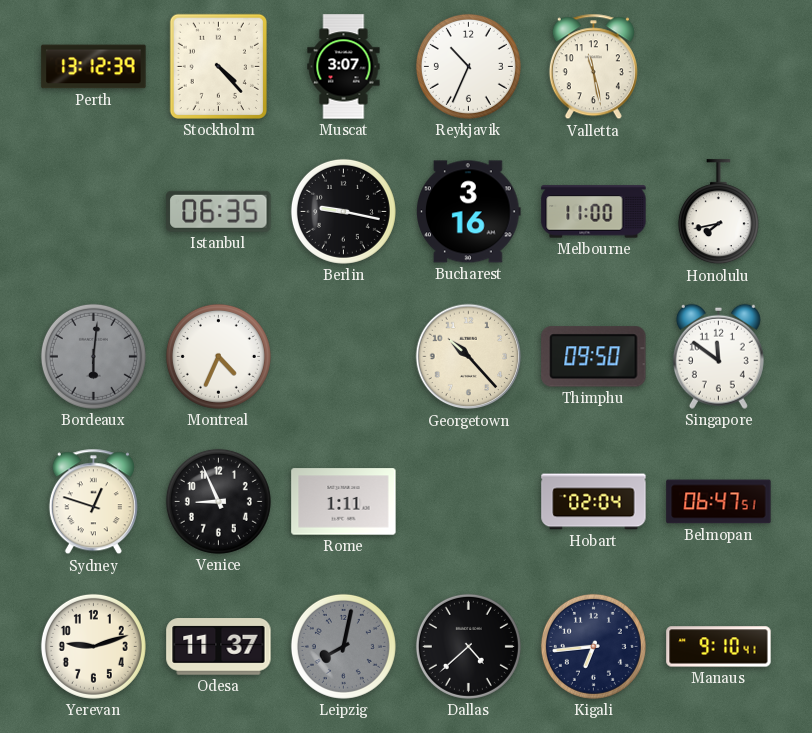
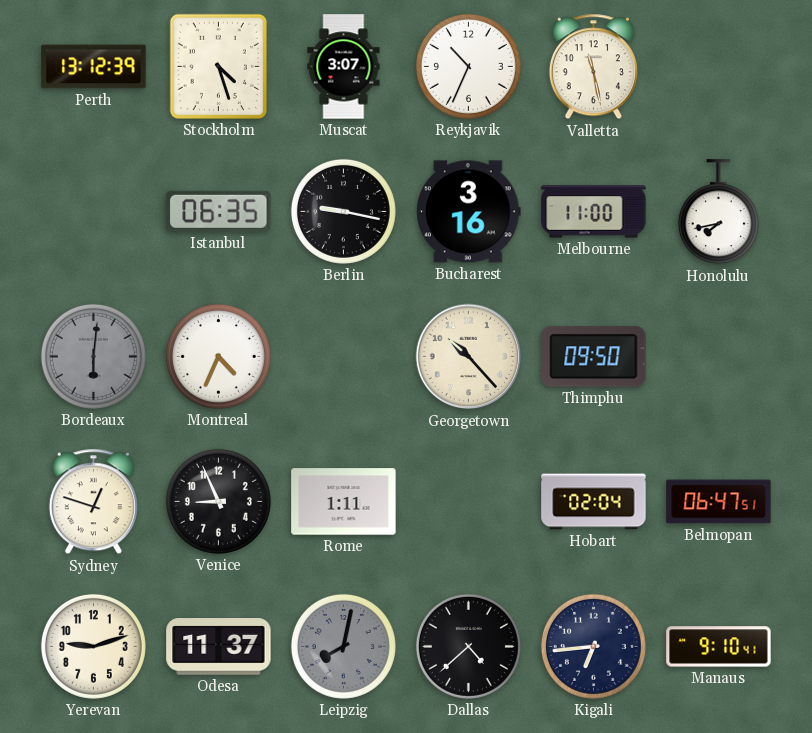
Stockholm: 4:23 -> 4:27 (218, 66)
Singapore: 11:51 -> none (718, 356)
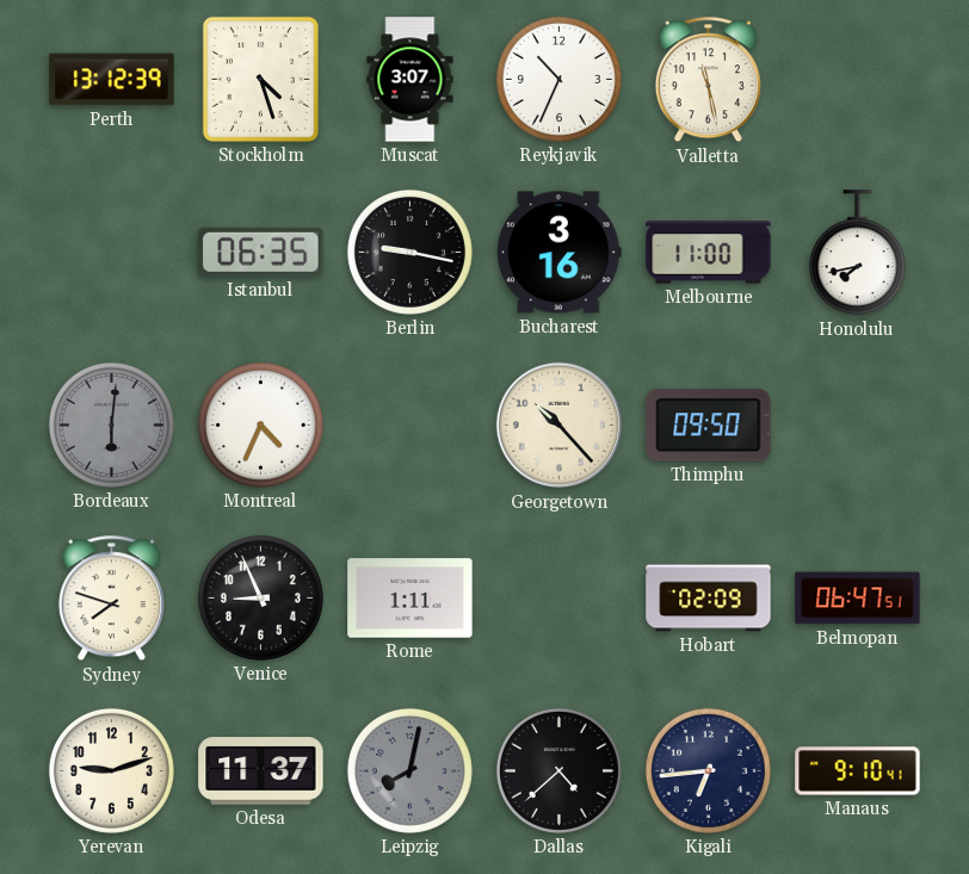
Sydney: 12:48 -> 7:48 (111, 599)
Hobart: 02:04 -> 02:09 (709, 599)
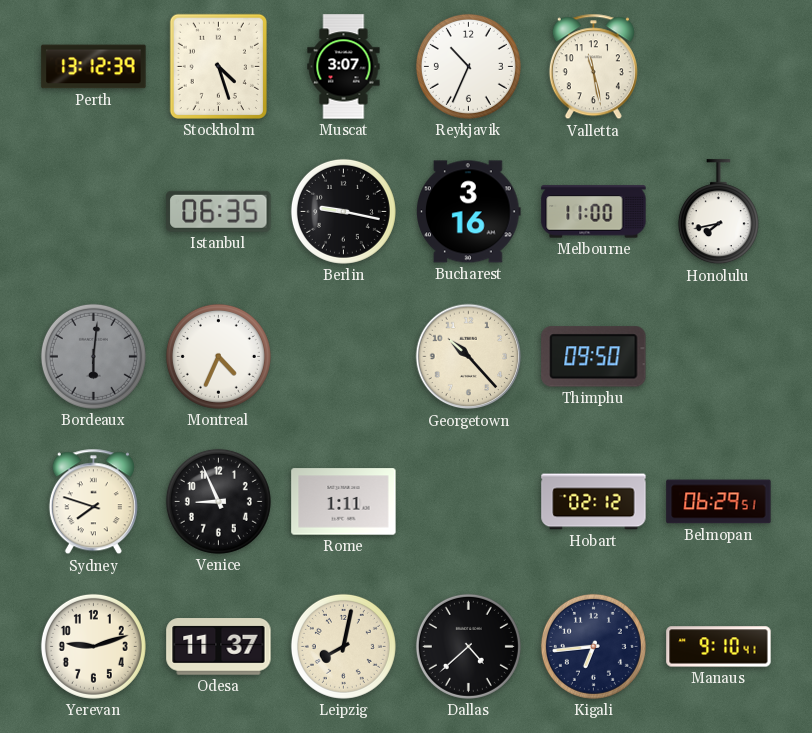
Hobart: 02:09 -> 02:12 (594, 502)
Belmopan: 06:47 -> 06:29 (719, 502)
Leipzig dial: grey -> cream (343, 646)
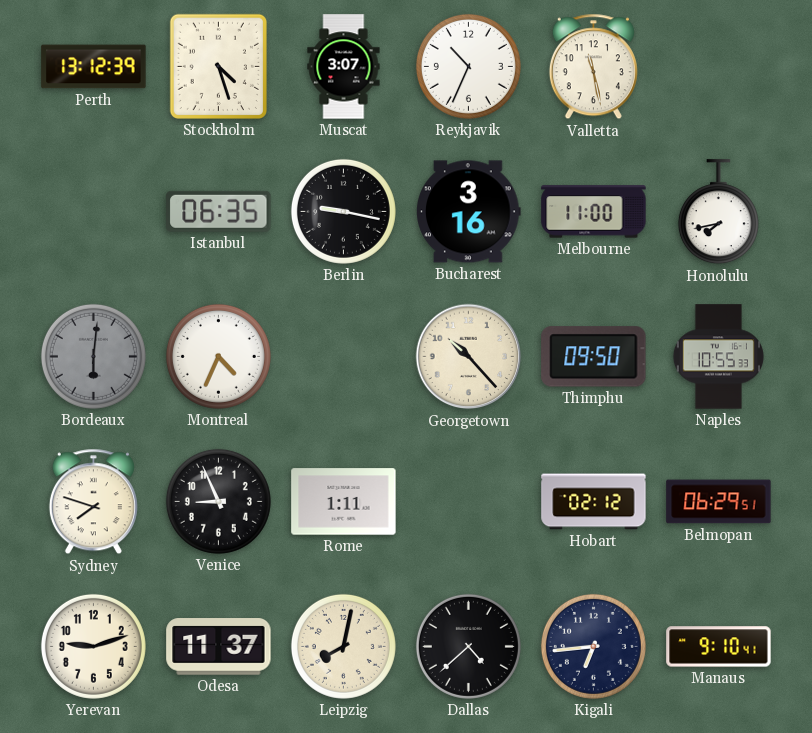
Naples: none -> 10:55 (718, 357)
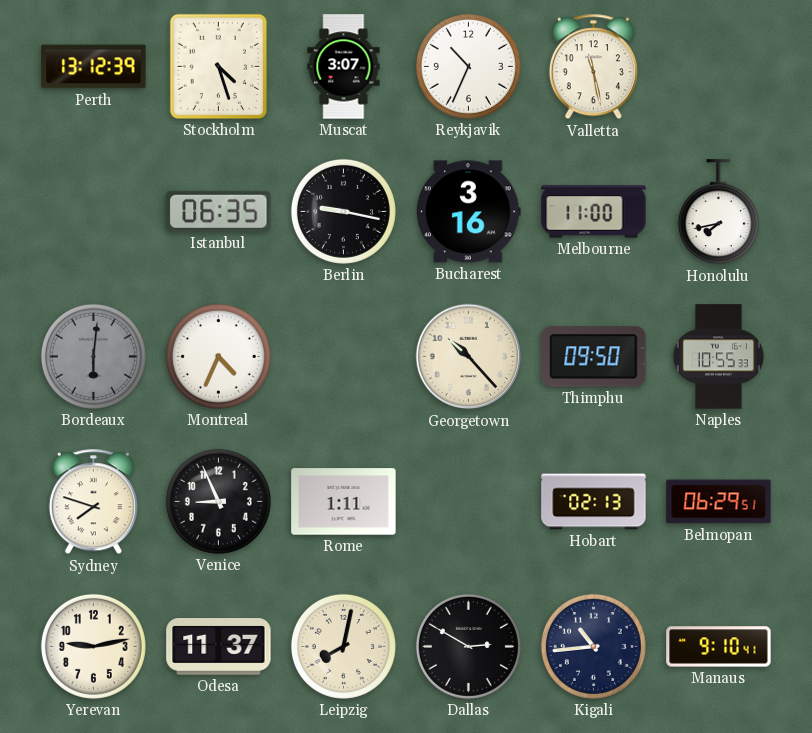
Hobart: 02:12 -> 02:13 (594, 502)
Yerevan: 9:12 -> 9:13 (93, 646)
Dallas: 4:38 -> 2:50 (468, 646)
Kigali: 6:44 -> 10:44 (593, 646)
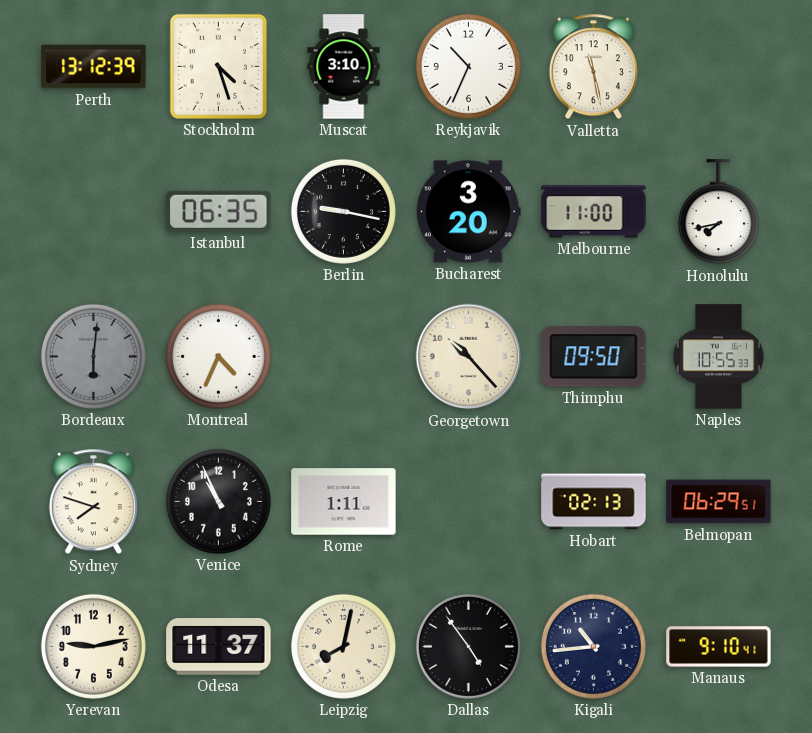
Muscat: 3:07 -> 3:10 (344, 67)
Bucharest: 3:16 -> 3:20 (469, 212)
Venice: 8:56 -> 10:56 (218, 501)
Dallas: 2:50 -> 4:54 (468, 646)
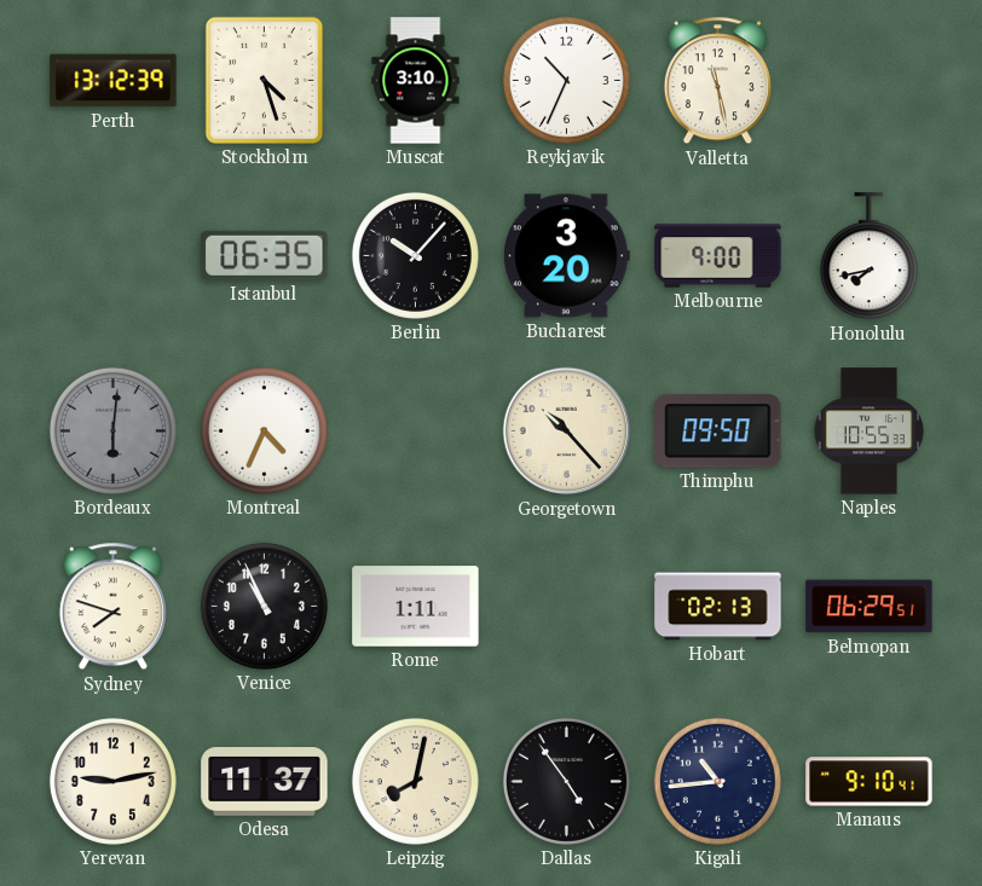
Berlin: 9:17 -> 10:07 (415, 255)
Melbourne: 11:00 -> 9:00 (718, 256)
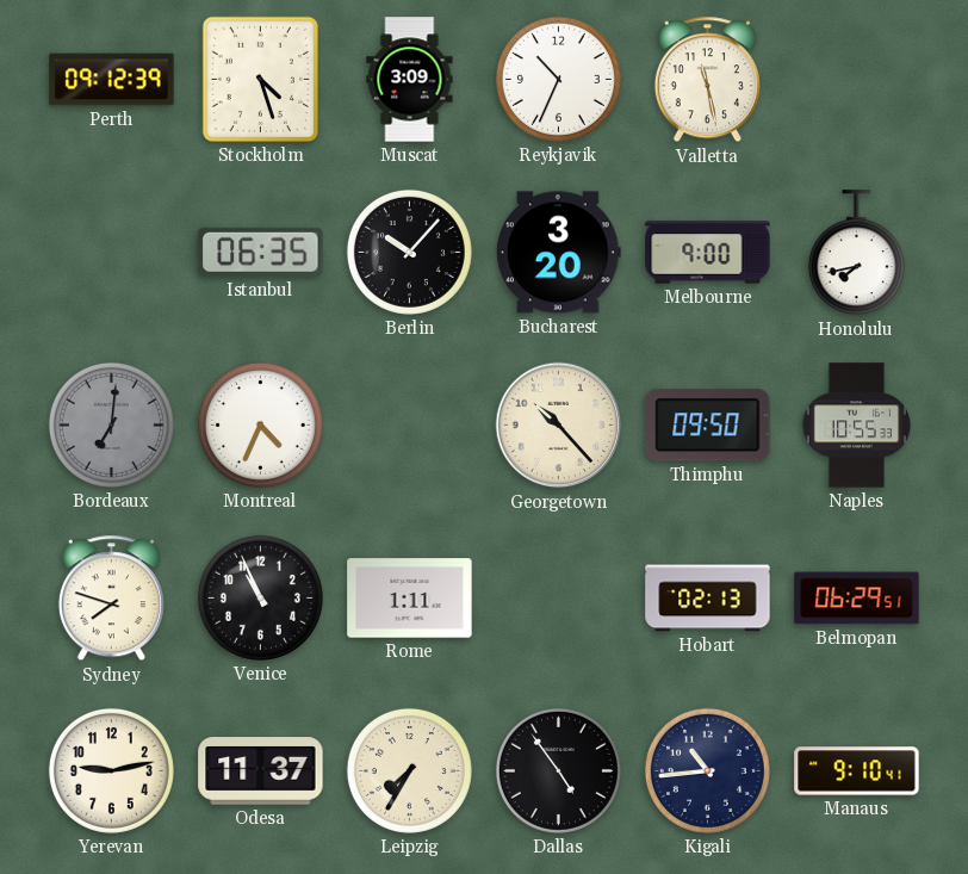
Perth: 13:12 -> 09:12 (112, 80)
Muscat: 3:10 -> 3:09 (410, 80)
Bordeaux: 6:01 -> 7:01 (111, 424)
Leipzig: 8:02 -> 7:35 (409, 770)
